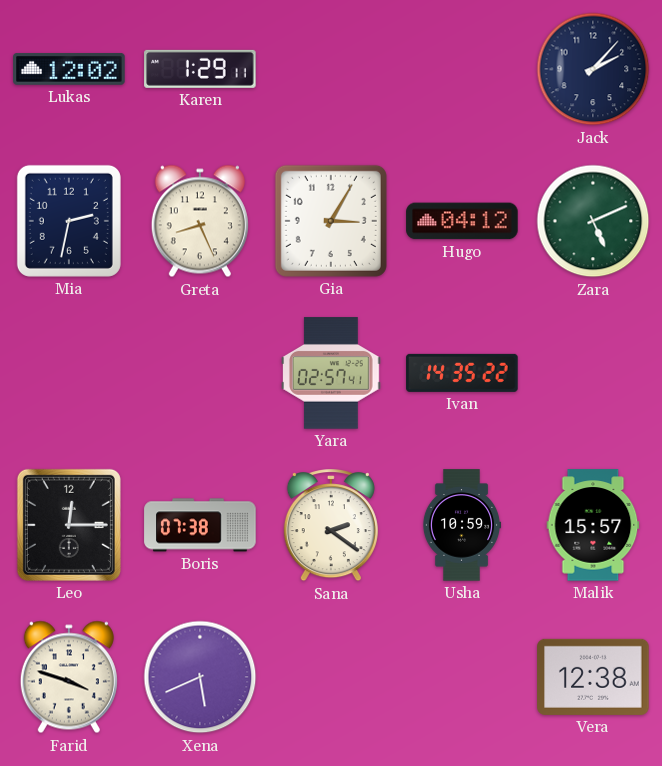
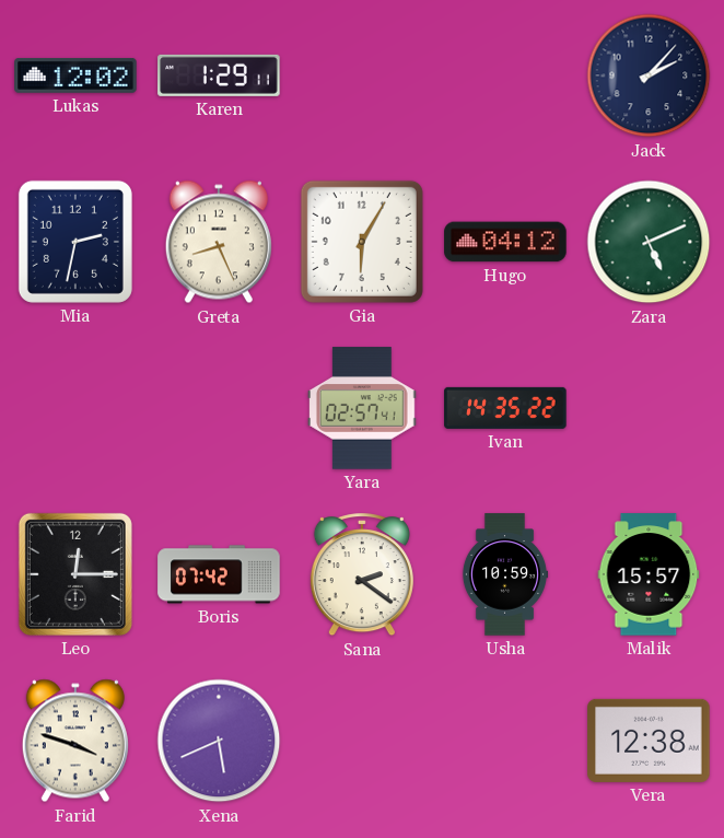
Gia: 3:05 -> 6:05 (362, 242)
Boris: 07:38 -> 07:42 (219, 574)
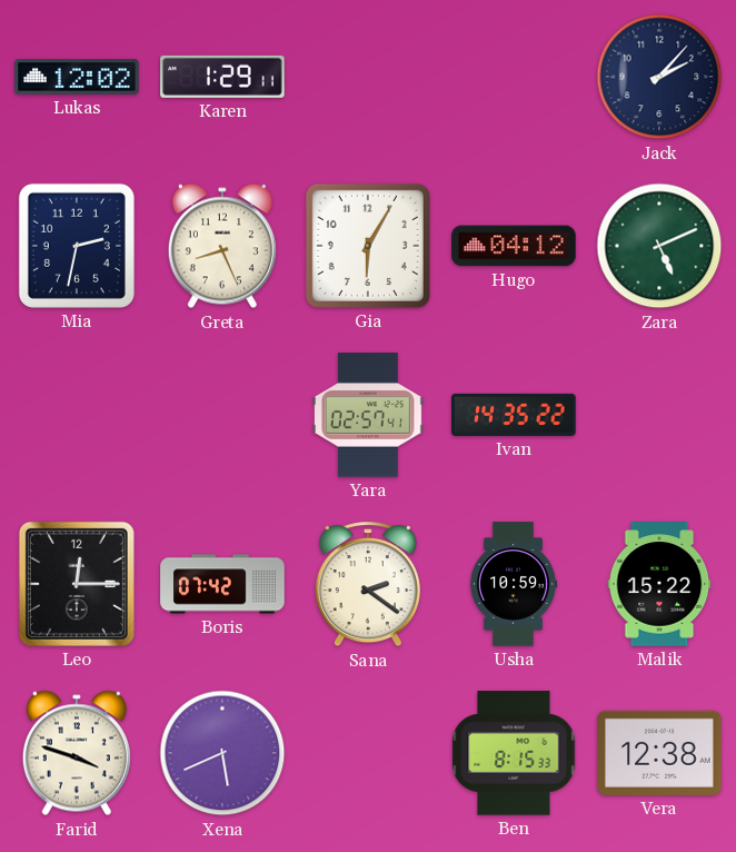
Malik: 15:57 -> 15:22 (659, 584)
Ben: none -> 8:15 (514, 753)
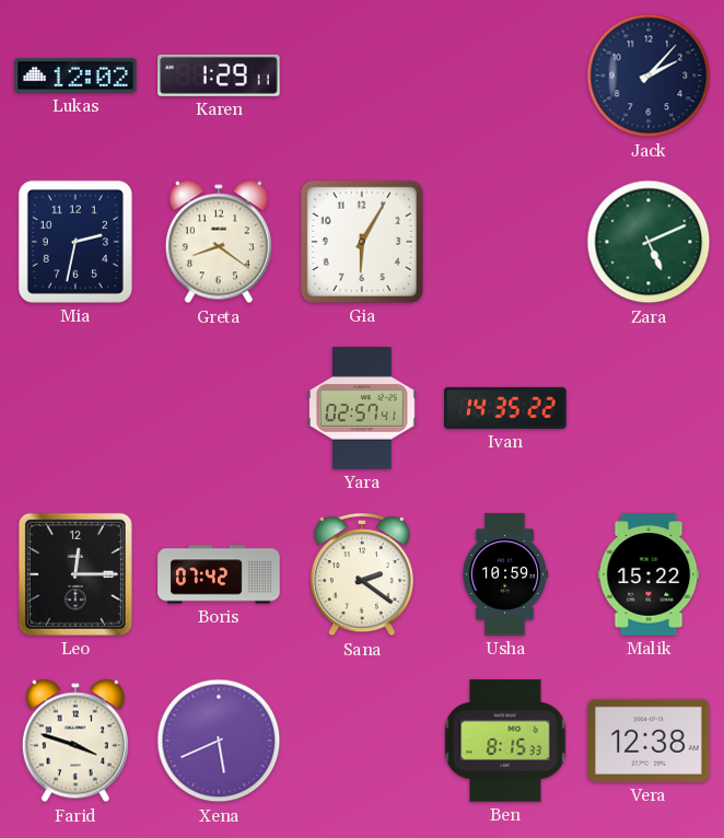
Greta: 8:26 -> 8:21 (219, 242)
Hugo: 04:12 -> none (514, 246)
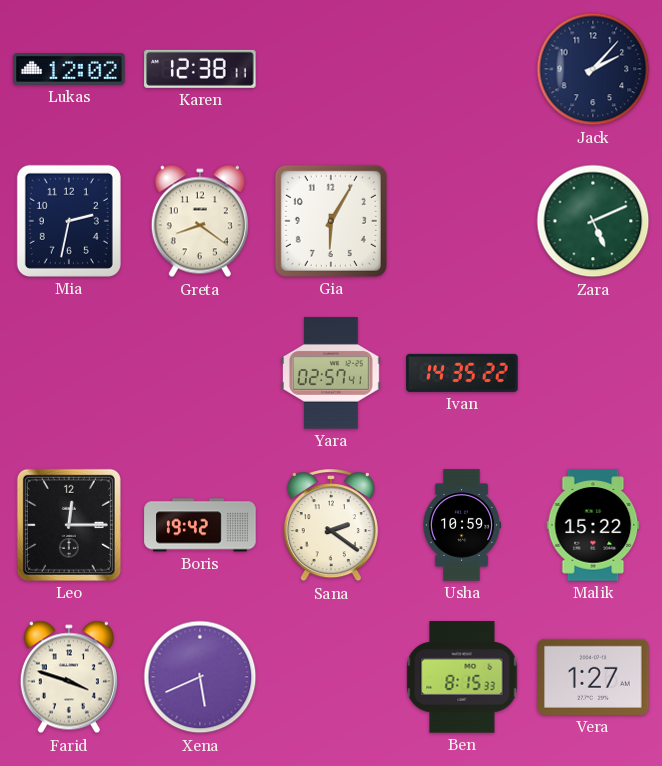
Karen: 1:29 -> 12:38 (200, 69)
Boris: 07:42 -> 19:42 (200, 525)
Vera: 12:38 -> 1:27 (593, 677)
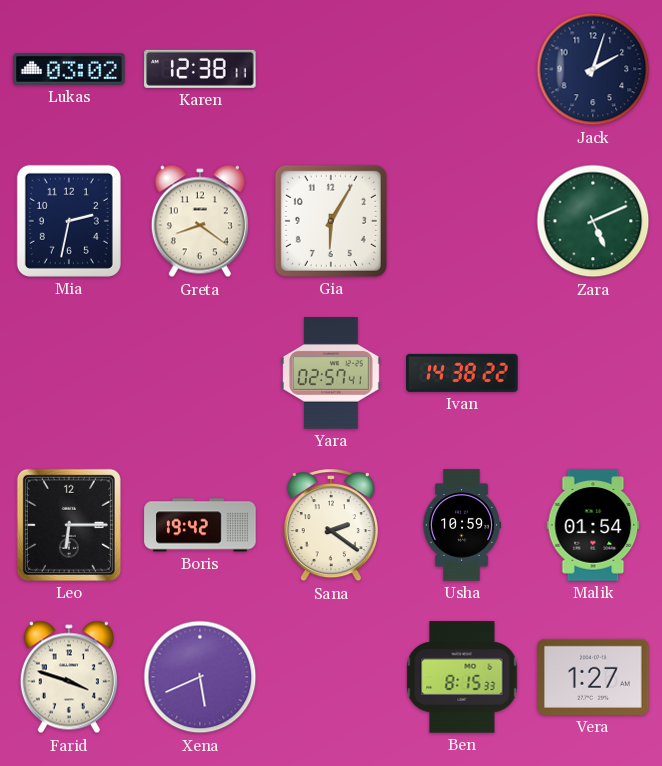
Lukas: 12:02 -> 03:02 (69, 70)
Jack: 2:07 -> 2:03 (593, 69)
Ivan: 14:35 -> 14:38 (462, 373)
Leo: 12:15 -> 6:15 (69, 525)
Malik: 15:22 -> 01:54 (593, 525)
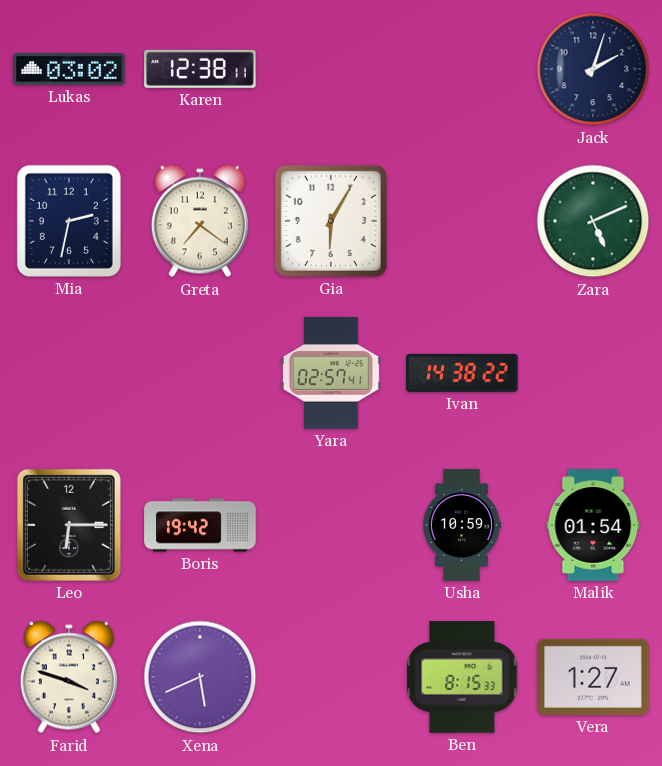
Greta: 8:21 -> 7:21 (200, 221)
Sana: 2:21 -> none (331, 526)
